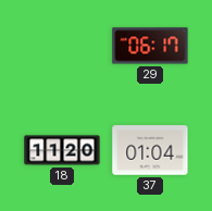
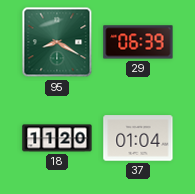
95: none -> 8:20 (57, 42)
29: 06:17 -> 06:39 (138, 42)
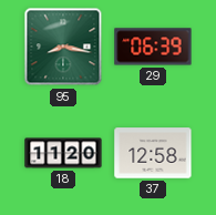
95: 8:20 -> 8:17 (63, 47)
37: 01:04 -> 12:58 (153, 153)
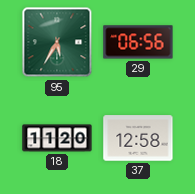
95: 8:17 -> 5:35 (57, 42)
29: 06:39 -> 06:56 (138, 42)
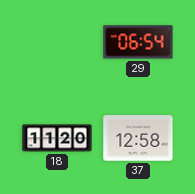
95: 5:35 -> none (57, 42)
29: 06:56 -> 06:54 (138, 42)
